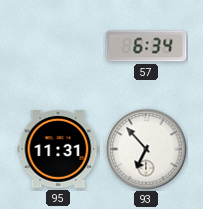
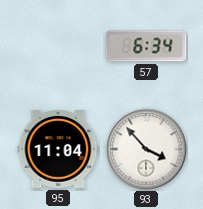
95: 11:31 -> 11:04 (58, 150)
93: 6:53 -> 3:53 (146, 149)
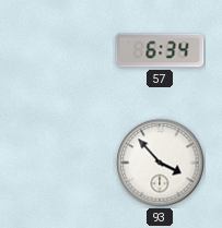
95: 11:04 -> none (58, 150)
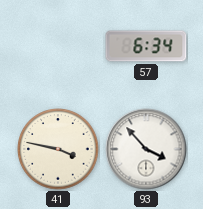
41: none -> 3:47 (58, 149)
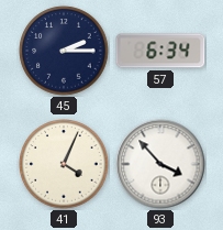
45: none -> 2:15 (64, 51)
41: 3:47 -> 4:04 (64, 164)
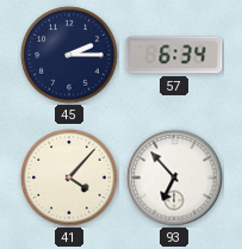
41: 4:04 -> 4:07 (69, 178)
93: 3:53 -> 6:53 (174, 178)
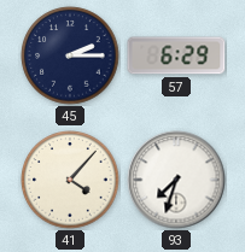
57: 6:34 -> 6:29 (176, 55)
93: 6:53 -> 7:33 (176, 180)
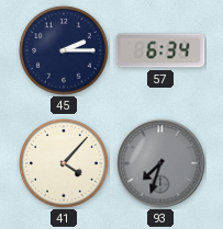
57: 6:29 -> 6:34 (160, 50)
93 dial: white -> grey (160, 163)
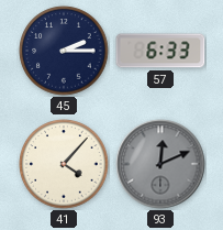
57: 6:34 -> 6:33 (160, 51)
93: 7:33 -> 12:11 (160, 164)
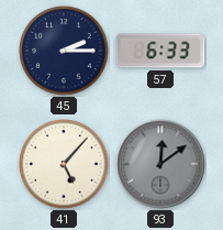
41: 4:07 -> 5:07 (64, 164)
93: 12:11 -> 12:09 (160, 164)
